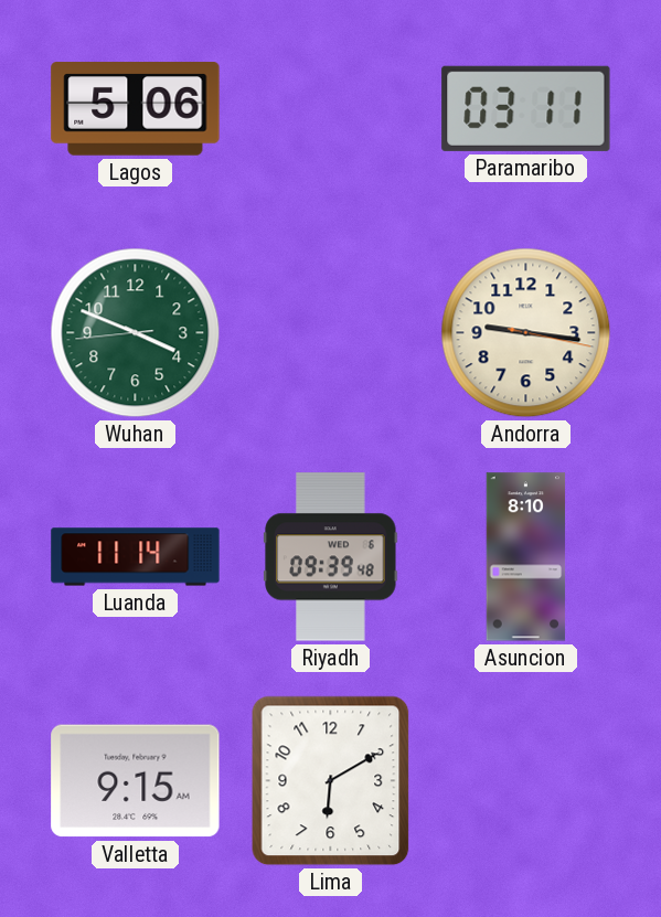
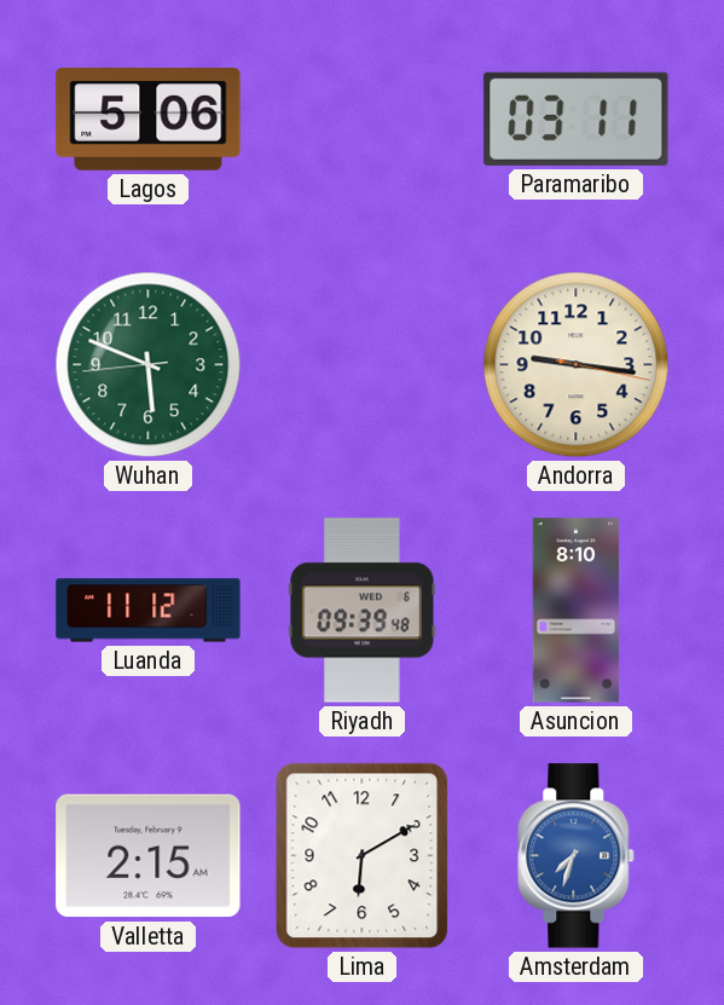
Wuhan: 3:48 -> 5:48 (149, 365)
Luanda: 11:14 -> 11:12 (149, 611)
Valletta: 9:15 -> 2:15 (149, 856)
Amsterdam: none -> 7:33 (577, 856)
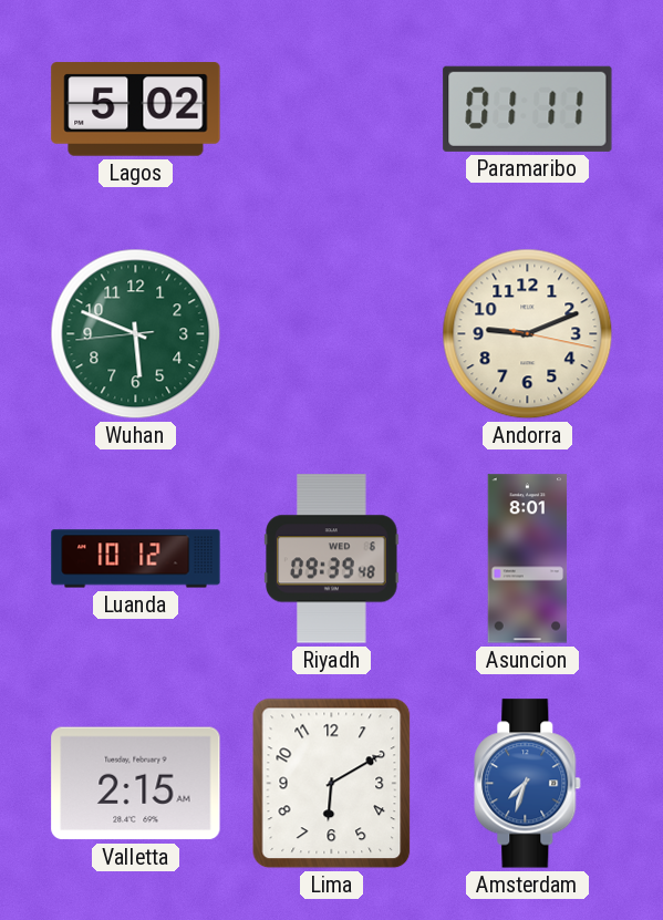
Lagos: 5:06 -> 5:02 (136, 110)
Paramaribo: 03:11 -> 01:11 (528, 108)
Andorra: 9:16 -> 9:11 (528, 334)
Luanda: 11:12 -> 10:12 (136, 559)
Asuncion: 8:10 -> 8:01 (528, 559)
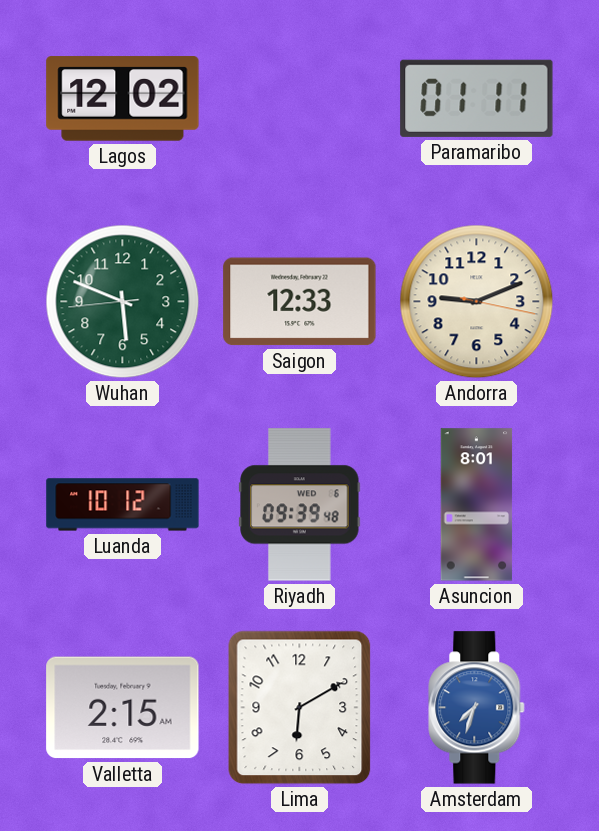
Lagos: 5:02 -> 12:02 (123, 99)
Saigon: none -> 12:33 (300, 302)
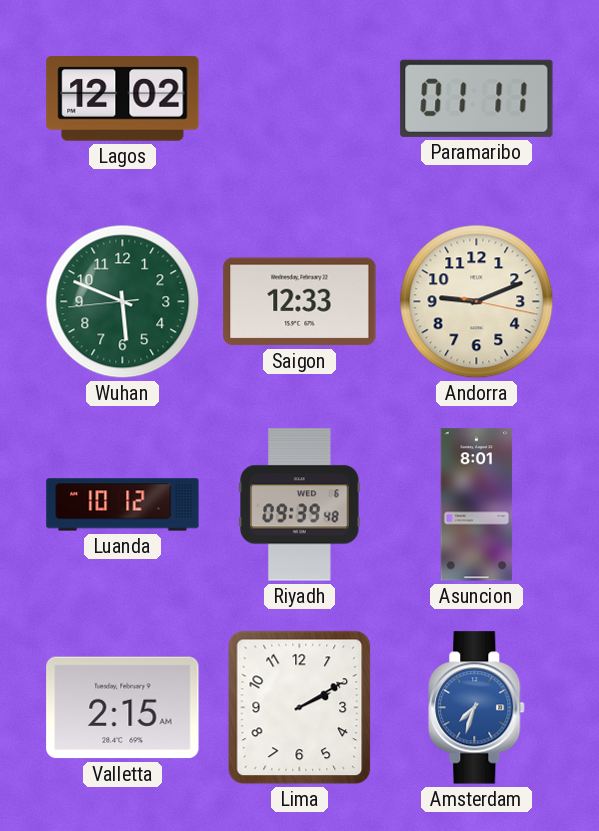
Lima: 6:10 -> 2:10 (300, 708)
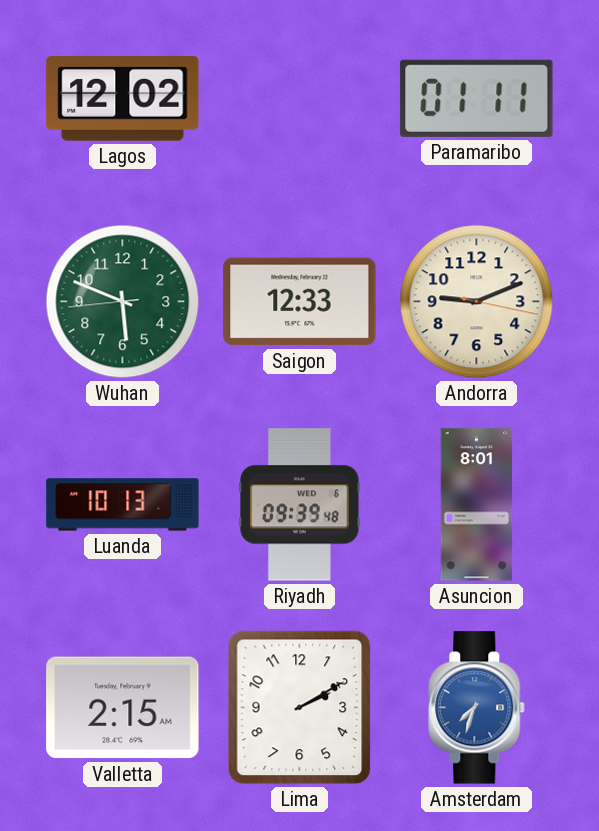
Luanda: 10:12 -> 10:13 (123, 505)
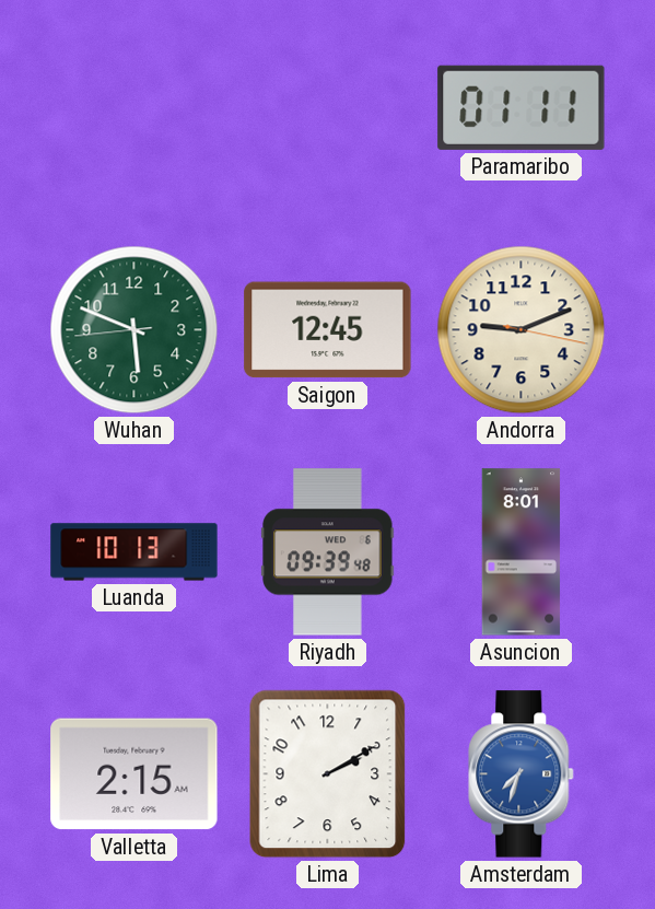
Lagos: 12:02 -> none (123, 99)
Saigon: 12:33 -> 12:45 (328, 330)
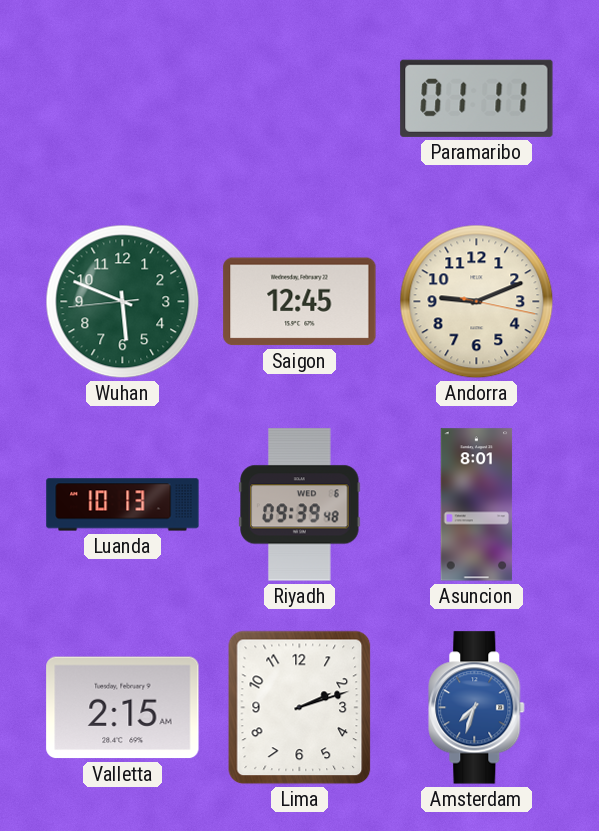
Lima: 2:10 -> 2:12 (300, 708)
